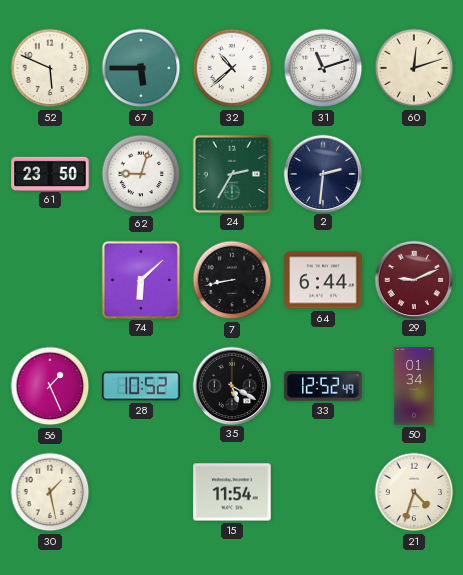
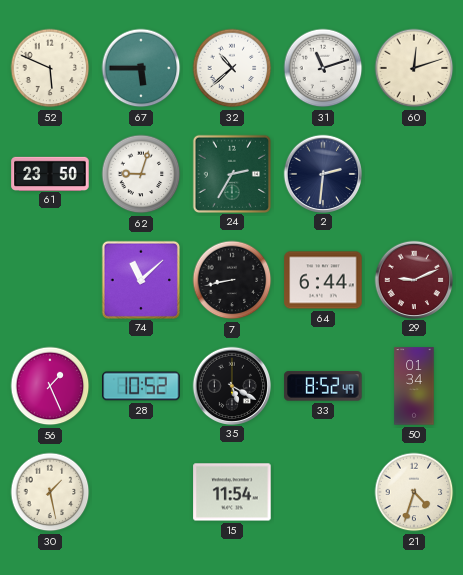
74: 6:08 -> 11:08 (140, 279)
33: 12:52 -> 8:52 (323, 386)
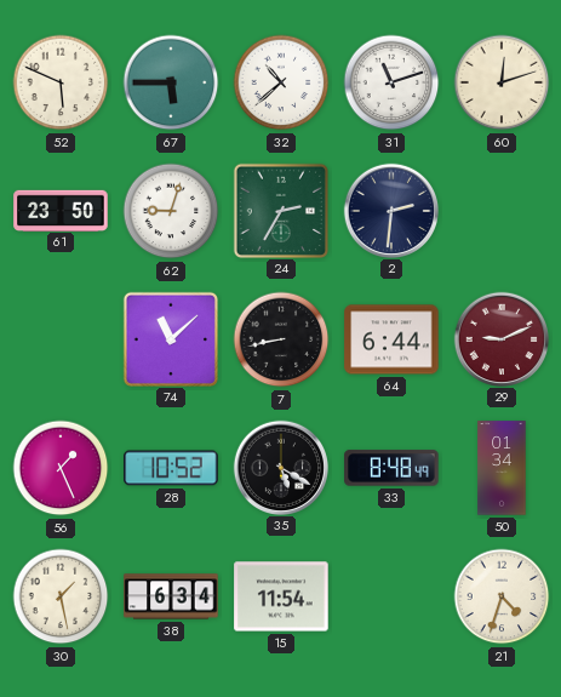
33: 8:52 -> 8:48 (391, 468)
38: none -> 6:34 (171, 596)
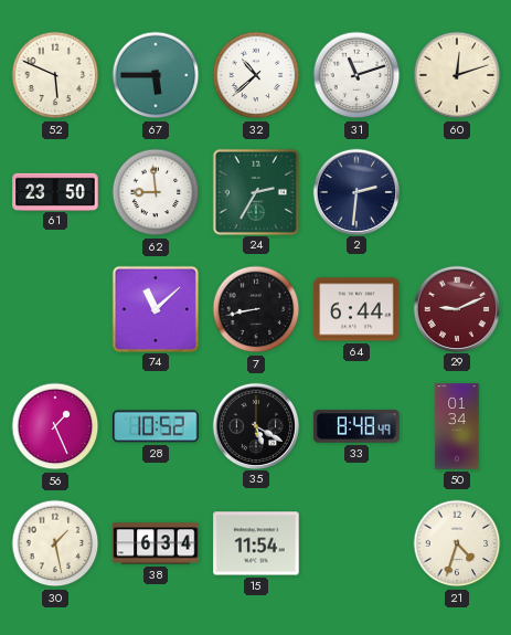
62: 9:03 -> 8:59 (156, 192)
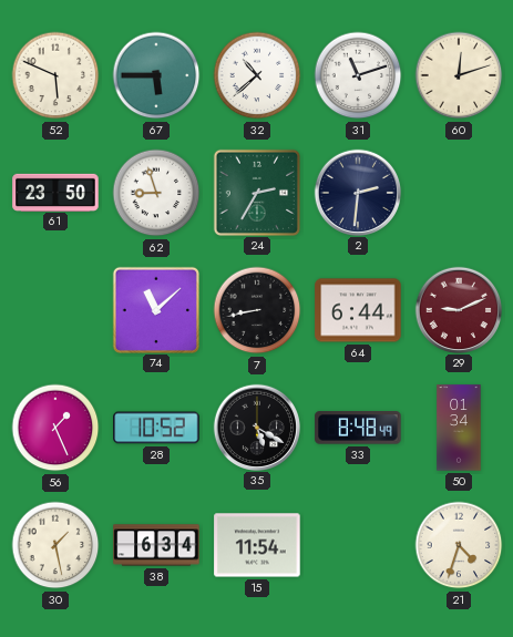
62: 8:59 -> 8:57 (156, 193)
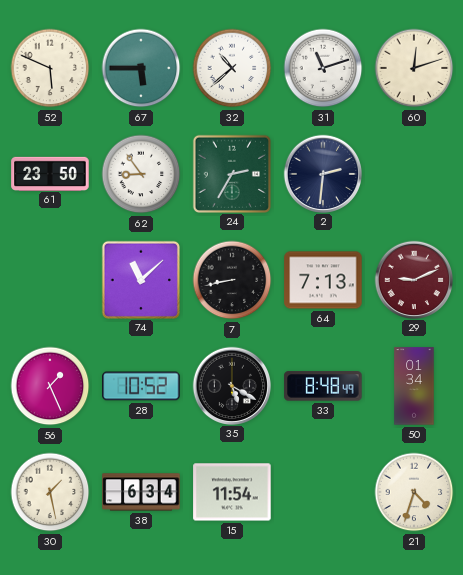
62: 8:57 -> 8:54 (141, 174)
64: 6:44 -> 7:13 (323, 280)
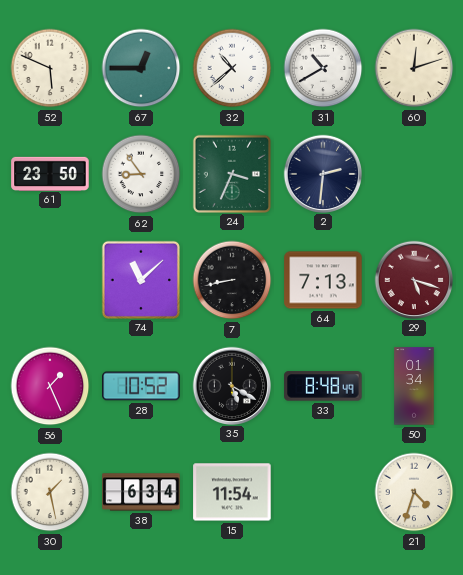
67: 5:45 -> 12:45 (141, 68)
31: 11:12 -> 10:40 (323, 68)
24: 2:35 -> 3:34 (231, 173)
29: 9:11 -> 5:18 (413, 279)
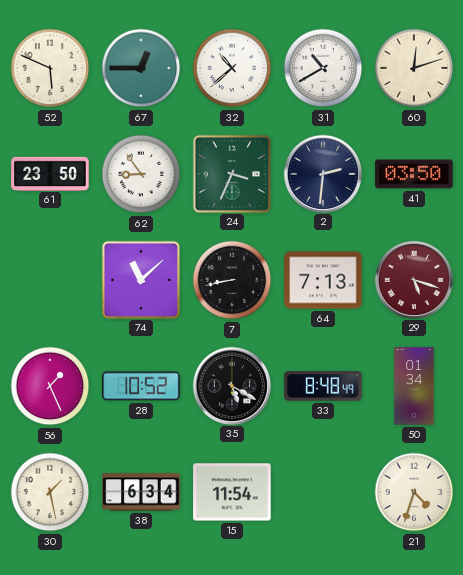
41: none -> 03:50 (414, 174)
